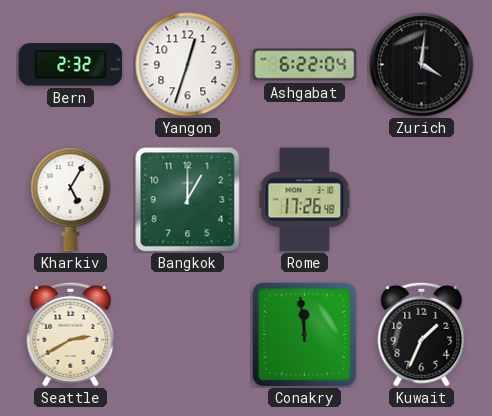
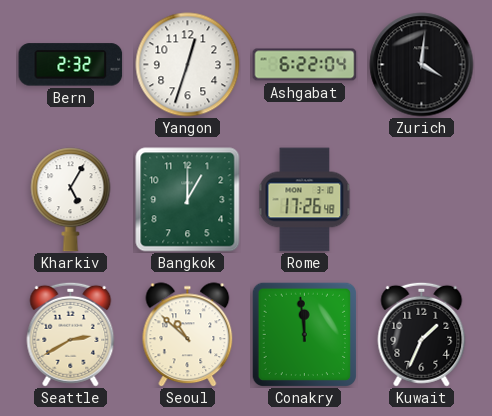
Seoul: none -> 10:52 (188, 335)
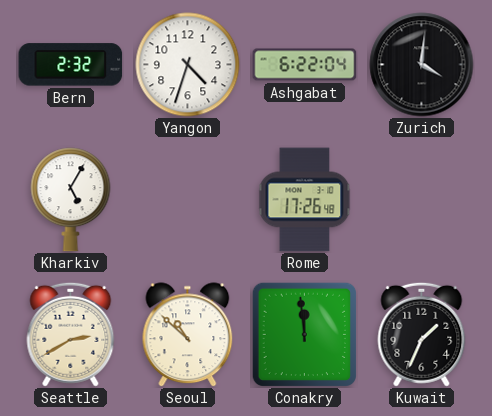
Yangon: 12:33 -> 4:33 (188, 65)
Bangkok: 1:00 -> none (188, 200)
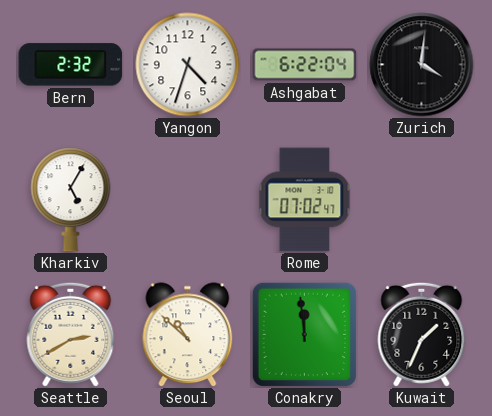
Rome: 17:26 -> 07:02 (305, 200)
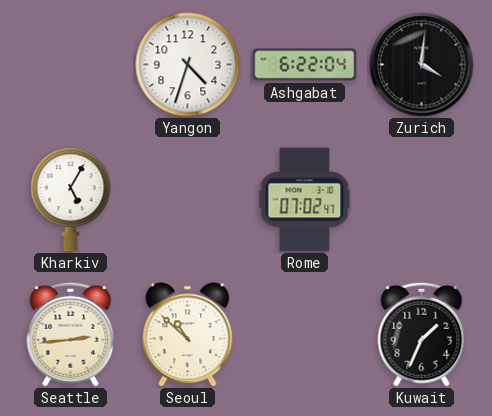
Bern: 2:32 -> none (71, 65)
Seattle: 2:40 -> 2:44 (71, 334)
Conakry: 11:59 -> none (304, 334)
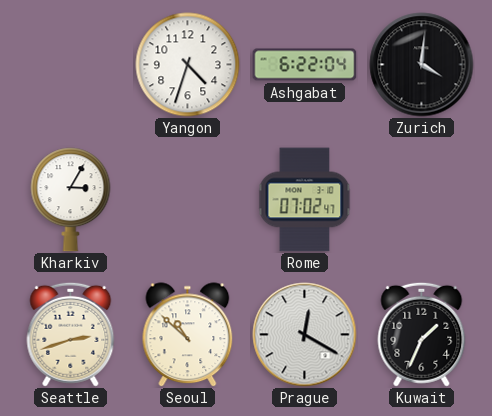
Kharkiv: 5:05 -> 3:05 (71, 200)
Seattle: 2:44 -> 2:42 (71, 334)
Prague: none -> 12:20 (305, 335)
